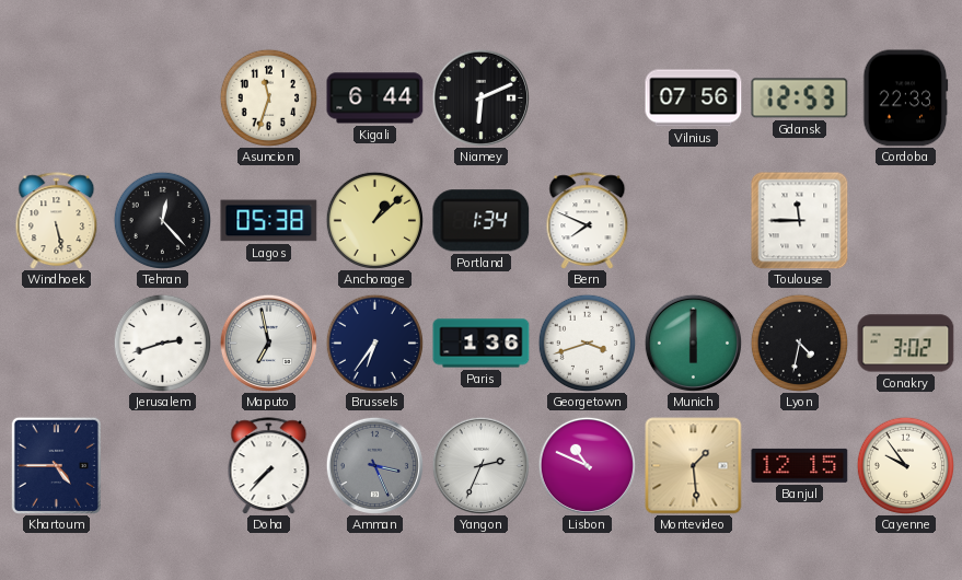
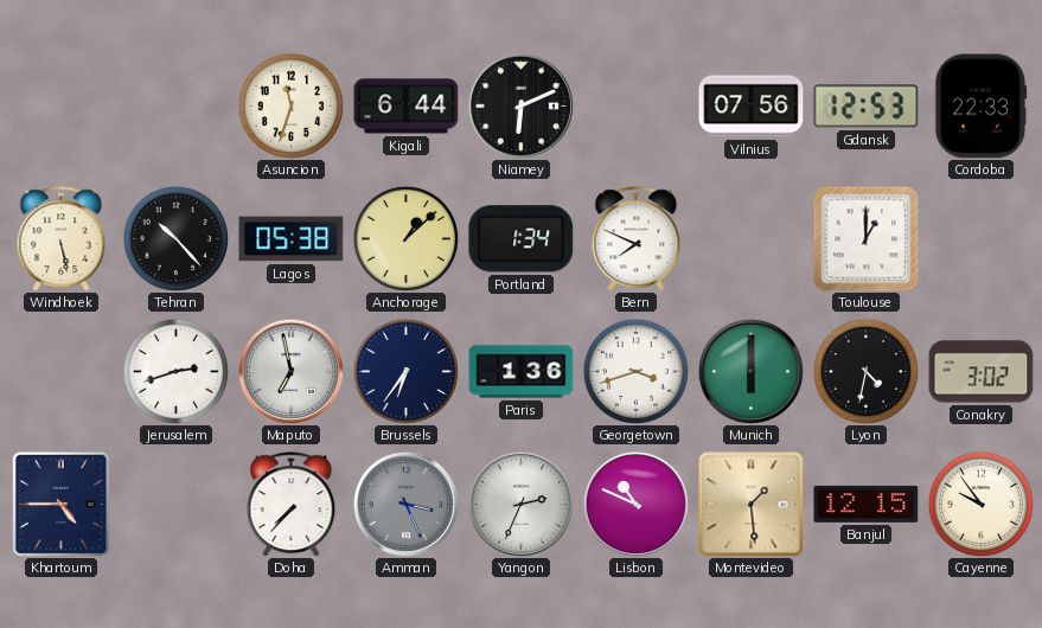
Tehran: 12:23 -> 10:23 (175, 238)
Toulouse: 11:45 -> 1:00 (867, 239)
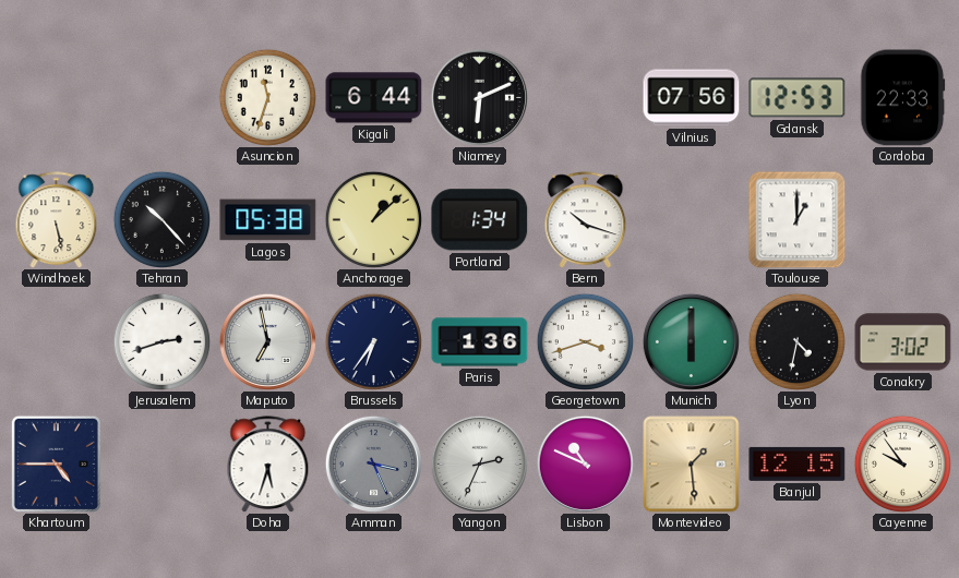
Bern: 7:49 -> 10:18 (586, 220)
Doha: 7:37 -> 5:33 (268, 465)
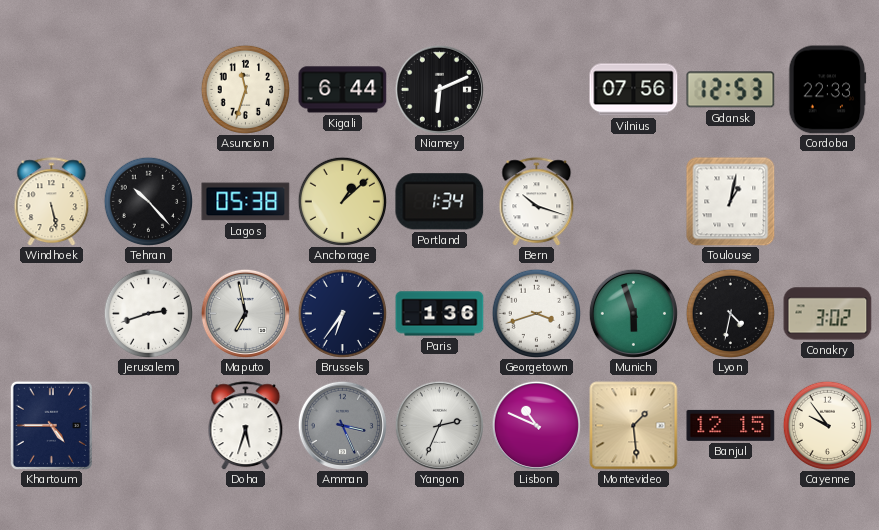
Toulouse: 1:00 -> 1:02 (731, 202)
Munich: 6:00 -> 5:57 (633, 313)
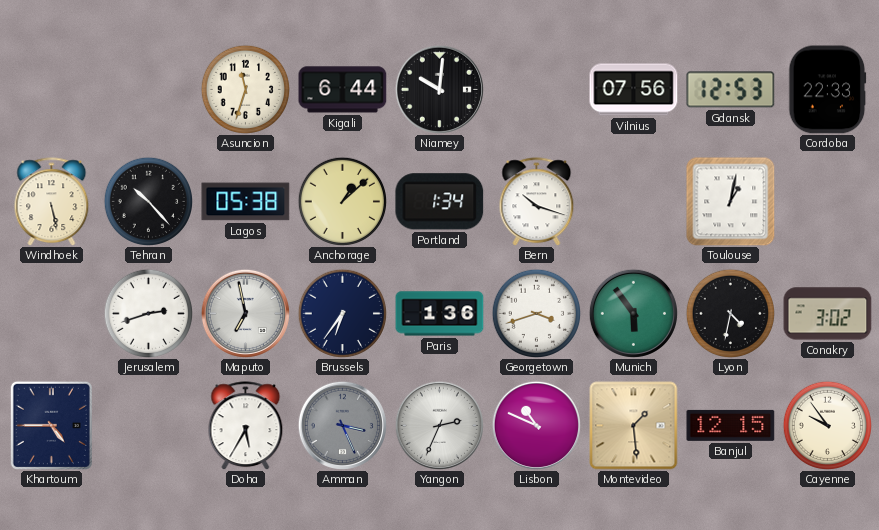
Niamey: 6:11 -> 10:01 (439, 89)
Munich: 5:57 -> 5:54 (633, 313)
Doha: 5:33 -> 5:35 (246, 426)
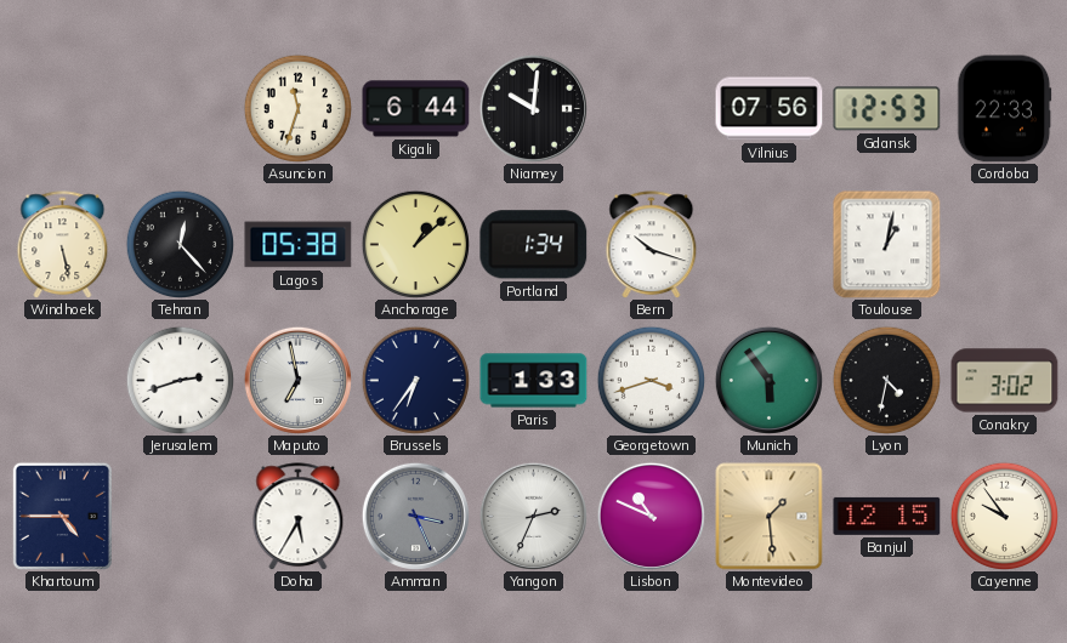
Tehran: 10:23 -> 12:23 (180, 244)
Paris: 1:36 -> 1:33 (534, 381)
